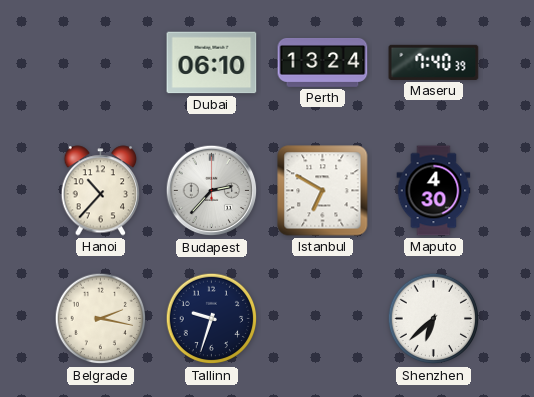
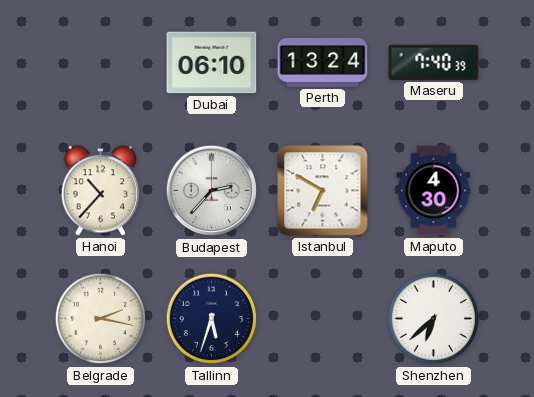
Tallinn: 9:33 -> 5:33 (212, 319)
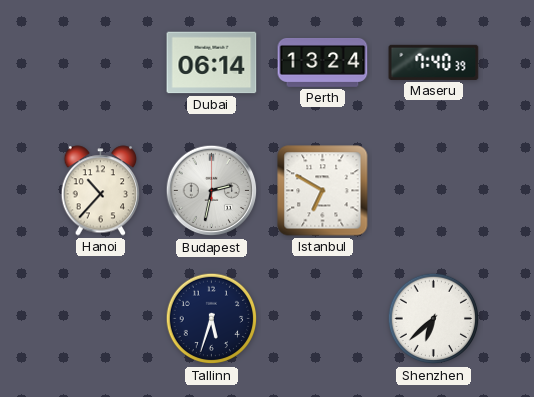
Dubai: 06:10 -> 06:14 (212, 63)
Budapest: 2:37 -> 2:32 (212, 191)
Maputo: 4:30 -> none (434, 191)
Belgrade: 2:17 -> none (101, 319)
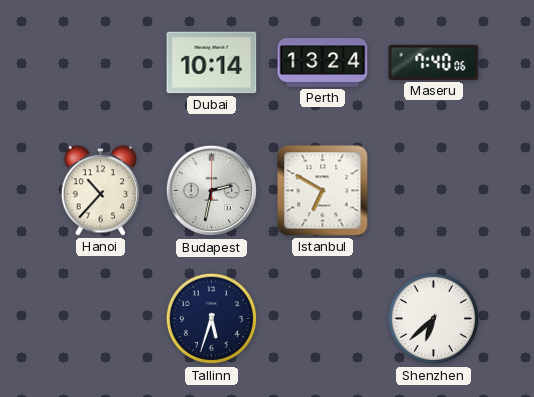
Dubai: 06:14 -> 10:14 (212, 63)
Maseru: 7:40:39 -> 7:40:06 (434, 62)
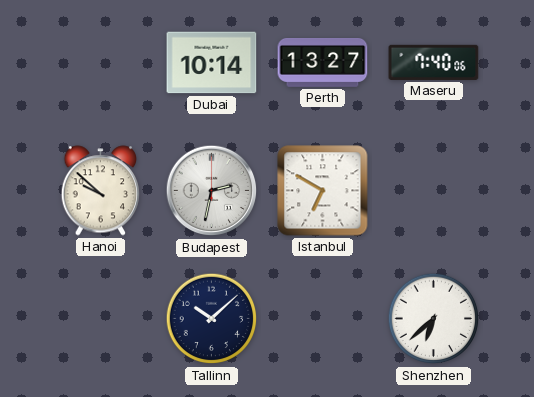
Perth: 13:24 -> 13:27 (323, 63)
Hanoi: 10:37 -> 9:52 (101, 191)
Tallinn: 5:33 -> 10:08 (212, 319)
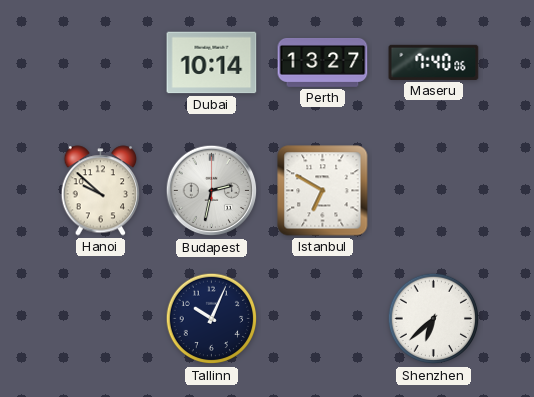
Tallinn: 10:08 -> 10:04 (212, 319)
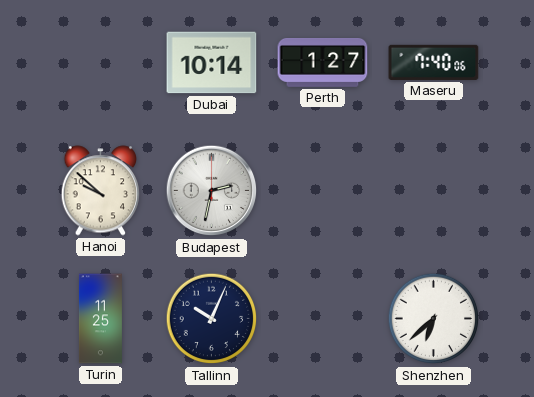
Perth: 13:27 -> 1:27 (323, 63)
Istanbul: 6:50 -> none (323, 191)
Turin: none -> 11:25 (100, 319)
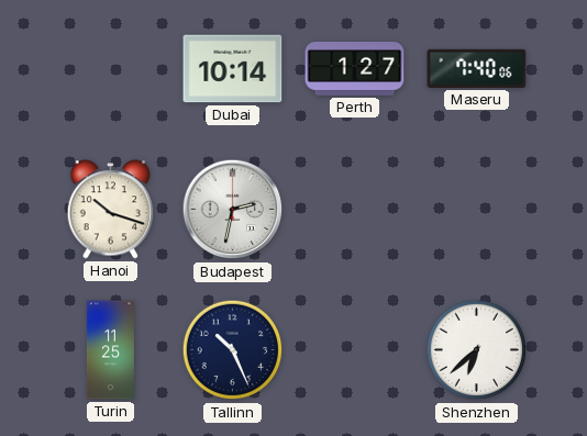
Hanoi: 9:52 -> 10:18 (111, 210)
Tallinn: 10:04 -> 10:26 (233, 350)
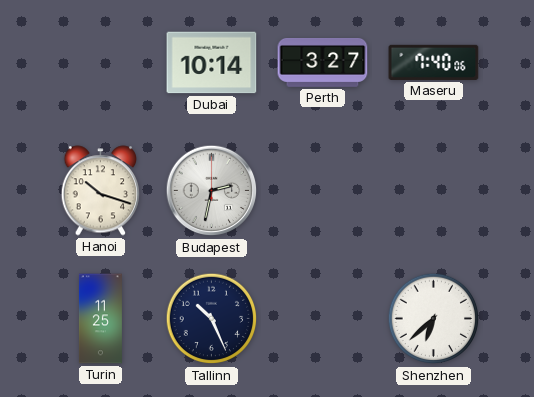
Perth: 1:27 -> 3:27 (323, 63)
